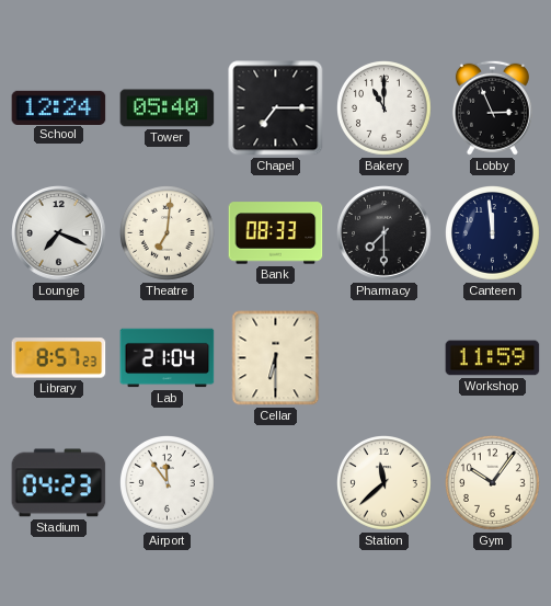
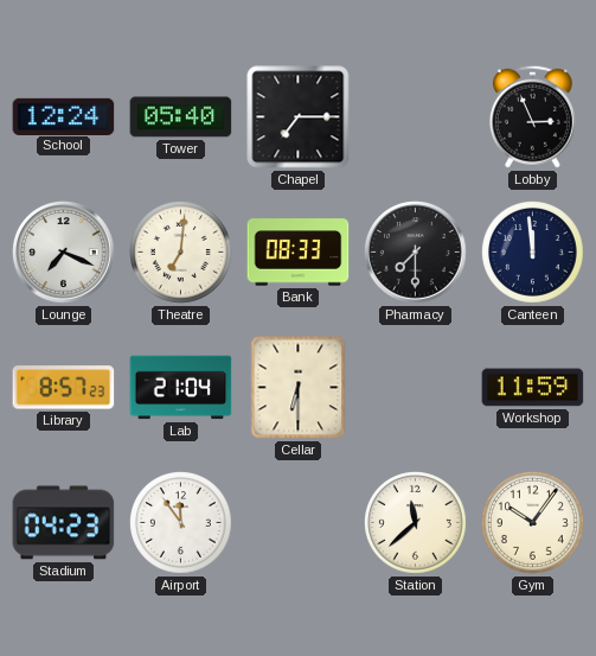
Bakery: 11:00 -> none (384, 108)
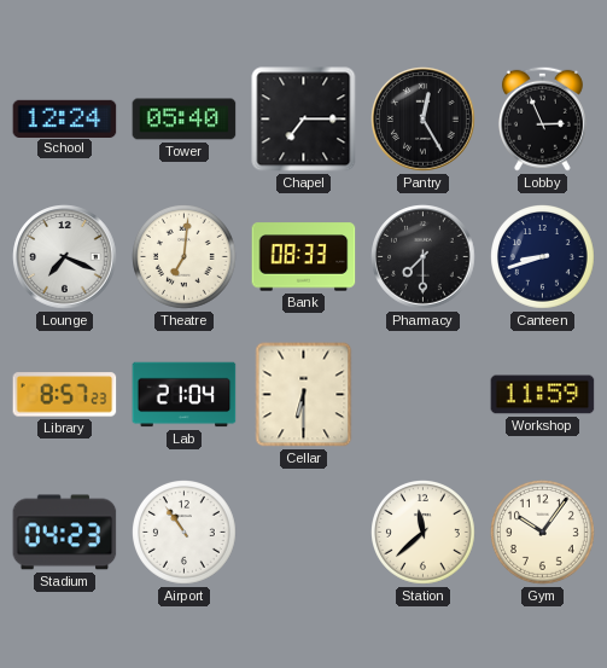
Pantry: none -> 12:25 (424, 120)
Canteen: 11:59 -> 8:42 (543, 257)
Airport: 11:54 -> 10:54 (185, 533)
